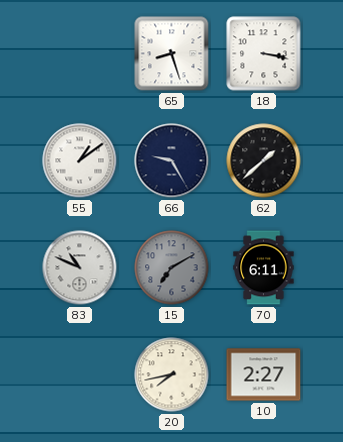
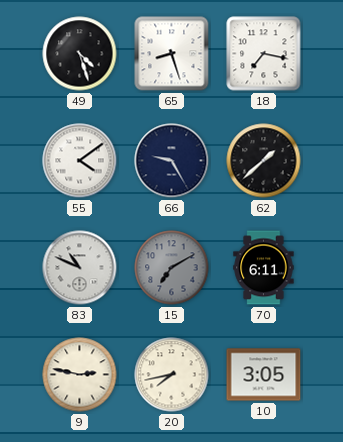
49: none -> 4:27 (80, 54)
18: 3:17 -> 7:17 (264, 54)
55: 1:09 -> 4:09 (80, 161)
9: none -> 2:47 (80, 375)
10: 2:27 -> 3:05 (264, 375)
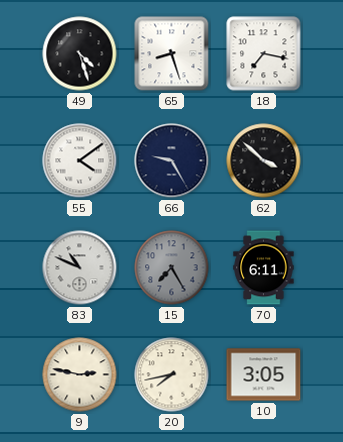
62: 1:38 -> 3:52 (264, 161)
15: 7:10 -> 7:25 (172, 268)
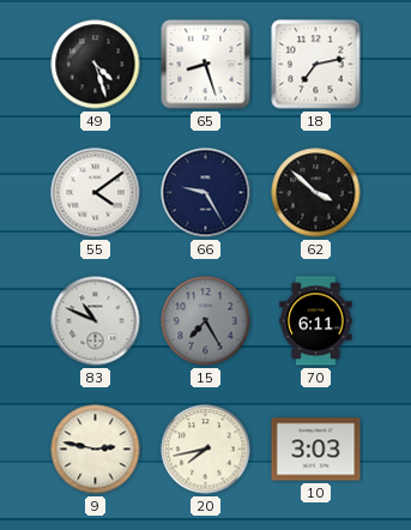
18: 7:17 -> 7:13 (316, 65)
10: 3:05 -> 3:03 (316, 450)
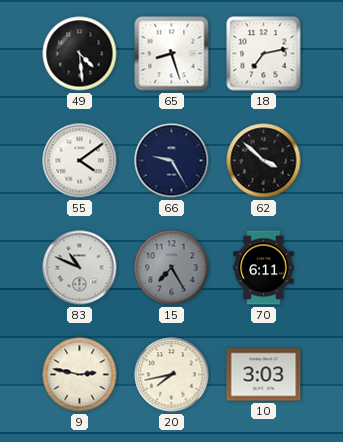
49: 4:27 -> 4:29 (80, 54)
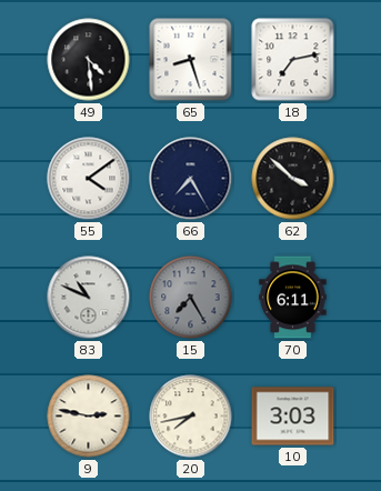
66: 9:25 -> 7:25 (191, 179)
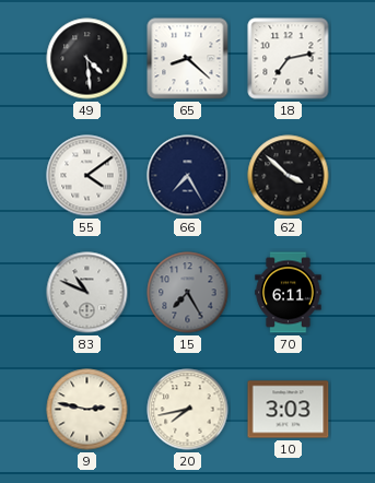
65: 8:27 -> 8:22 (188, 59)
